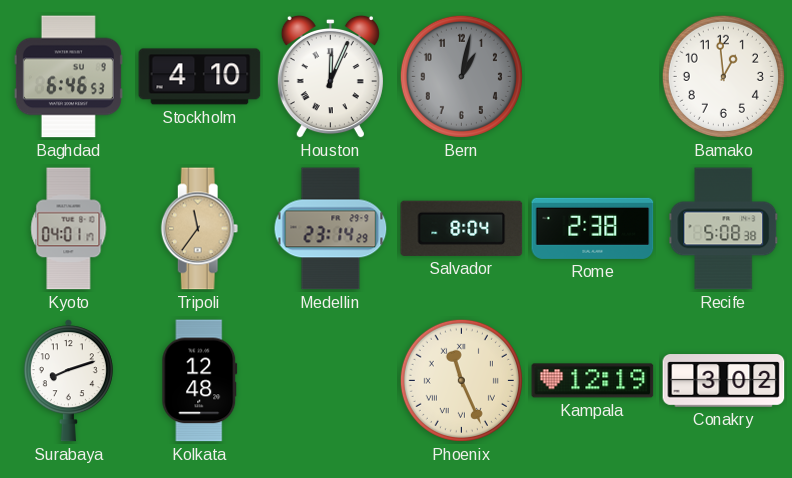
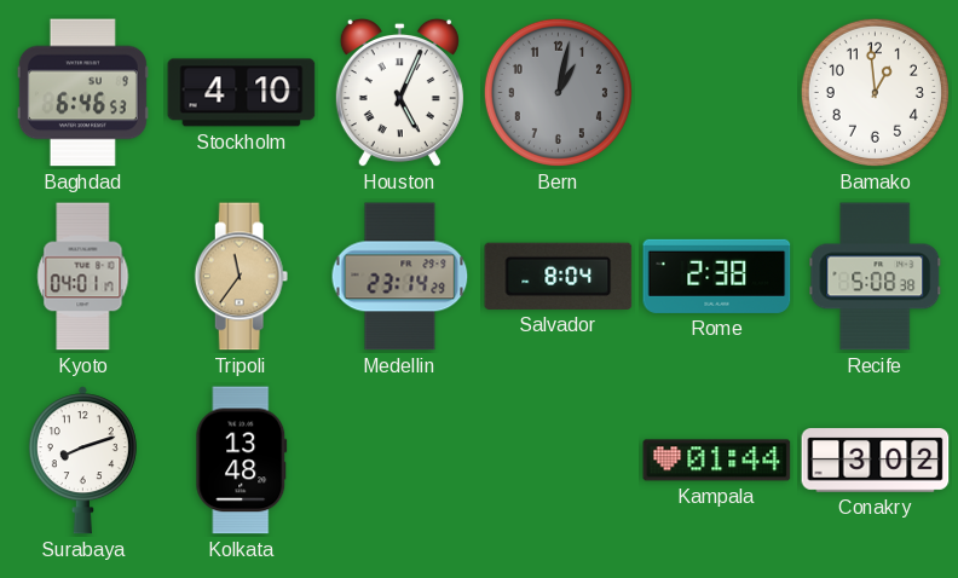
Houston: 12:04 -> 5:04 (399, 93)
Kolkata: 12:48 -> 13:48 (242, 461)
Phoenix: 11:26 -> none (461, 380)
Kampala: 12:19 -> 01:44 (717, 461)
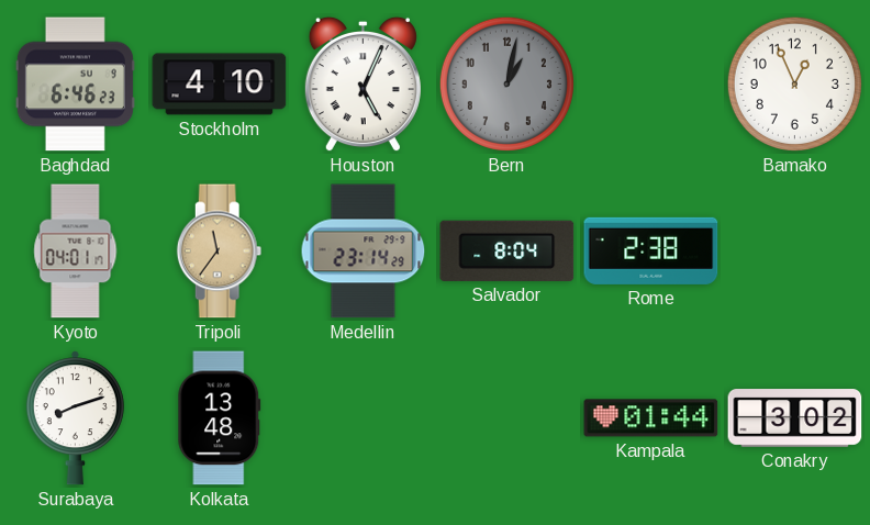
Baghdad: 6:46:53 -> 6:46:23 (75, 85)
Bamako: 12:59 -> 12:56 (794, 83)
Recife: 5:08 -> none (876, 277)
